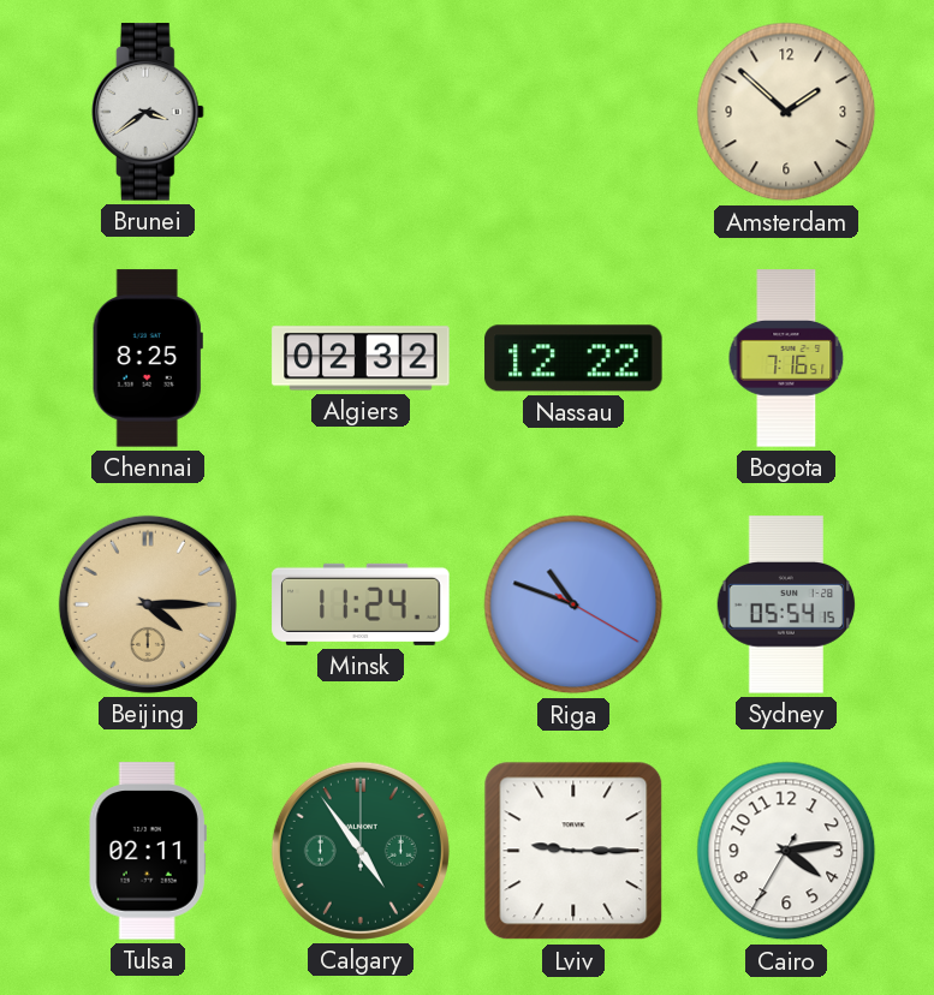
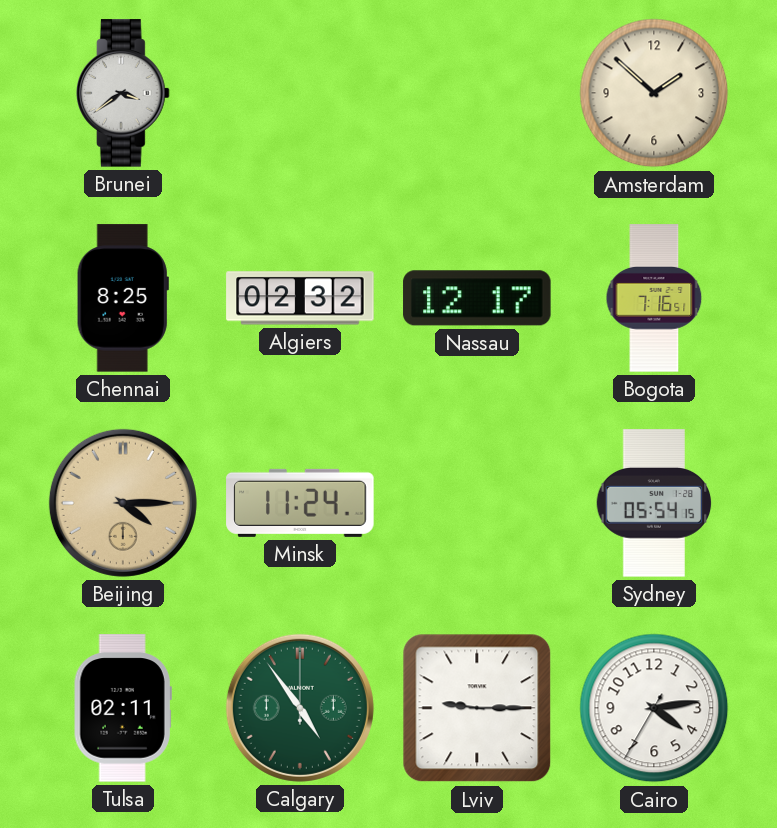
Nassau: 12:22 -> 12:17 (477, 298)
Riga: 10:48 -> none (573, 604)
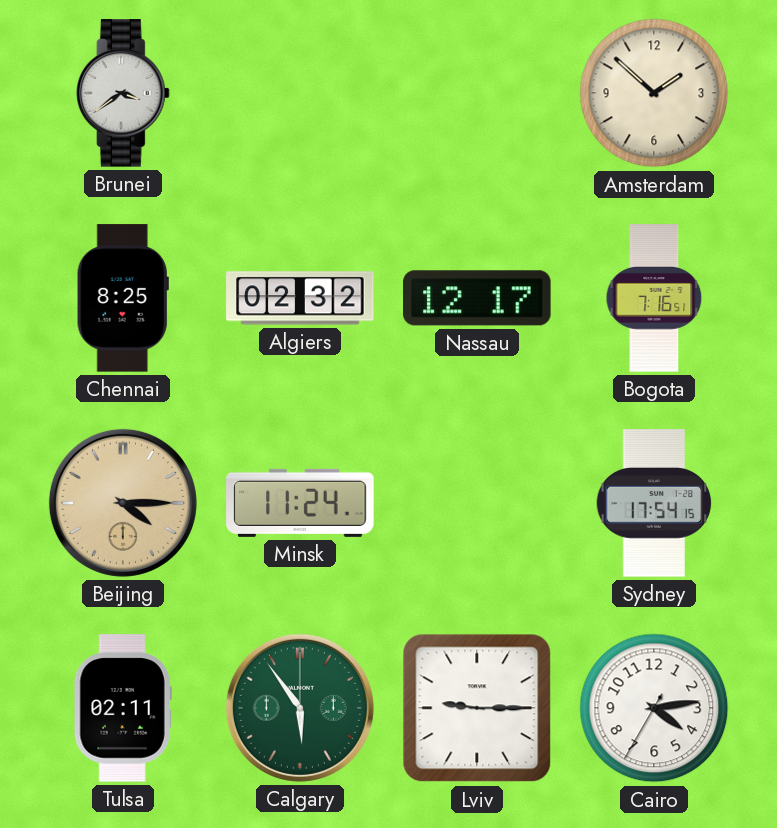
Sydney: 05:54 -> 17:54 (654, 503)
Calgary: 4:54 -> 5:54 (300, 708)
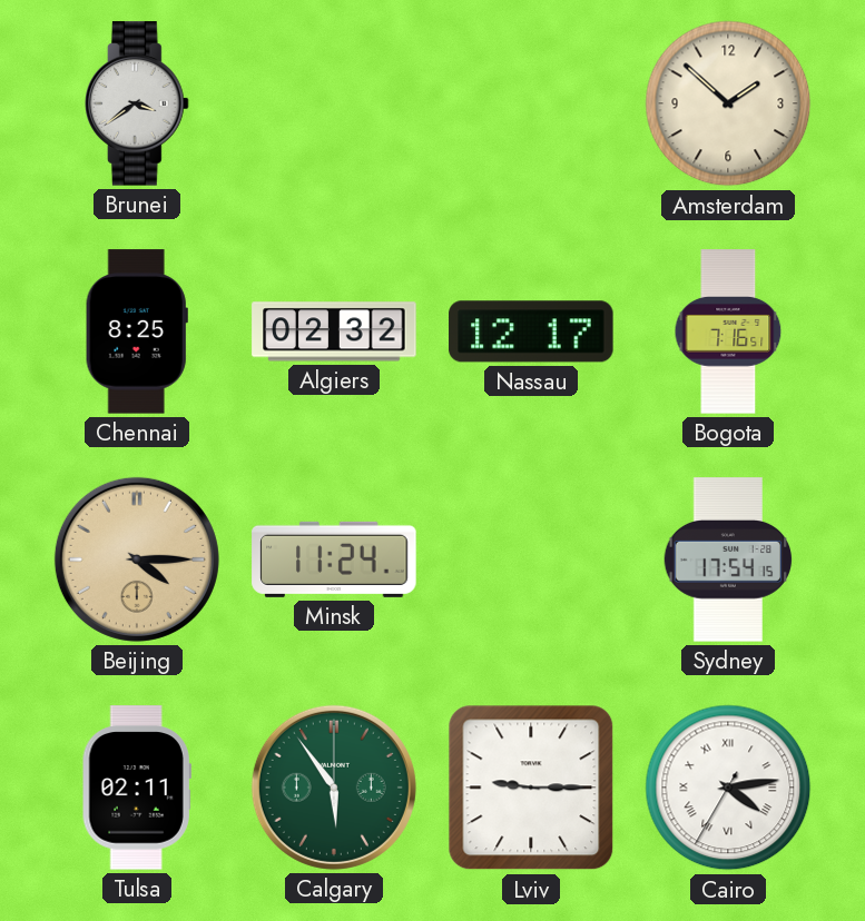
Cairo numerals: Arabic -> Roman (728, 788)
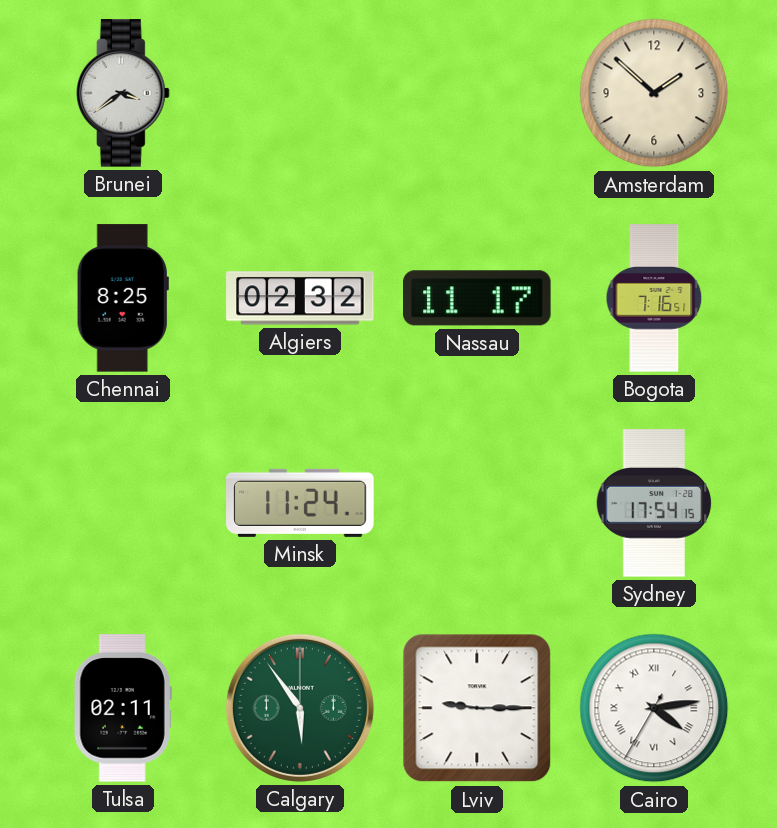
Nassau: 12:17 -> 11:17 (477, 298)
Beijing: 4:15 -> none (137, 559)
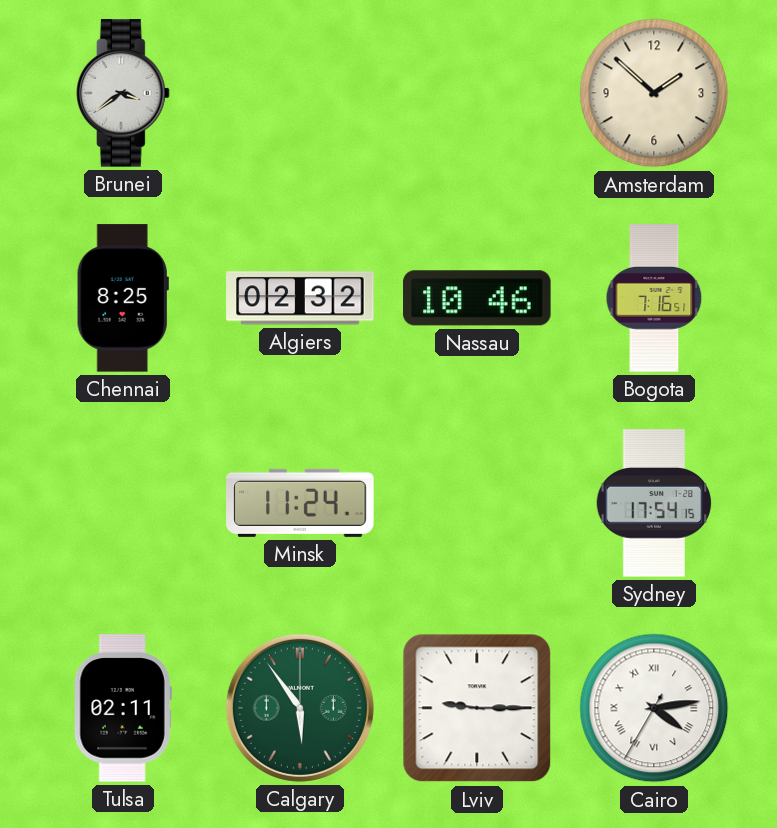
Nassau: 11:17 -> 10:46 (477, 298)
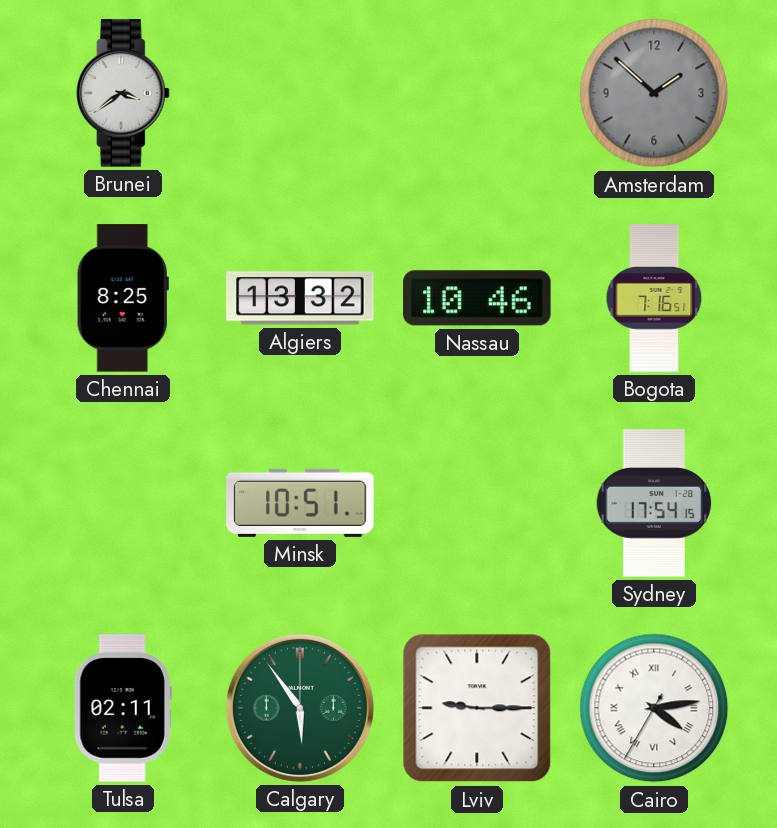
Amsterdam dial: cream -> grey (654, 93)
Algiers: 02:32 -> 13:32 (300, 298)
Minsk: 11:24 -> 10:51 (300, 503)
